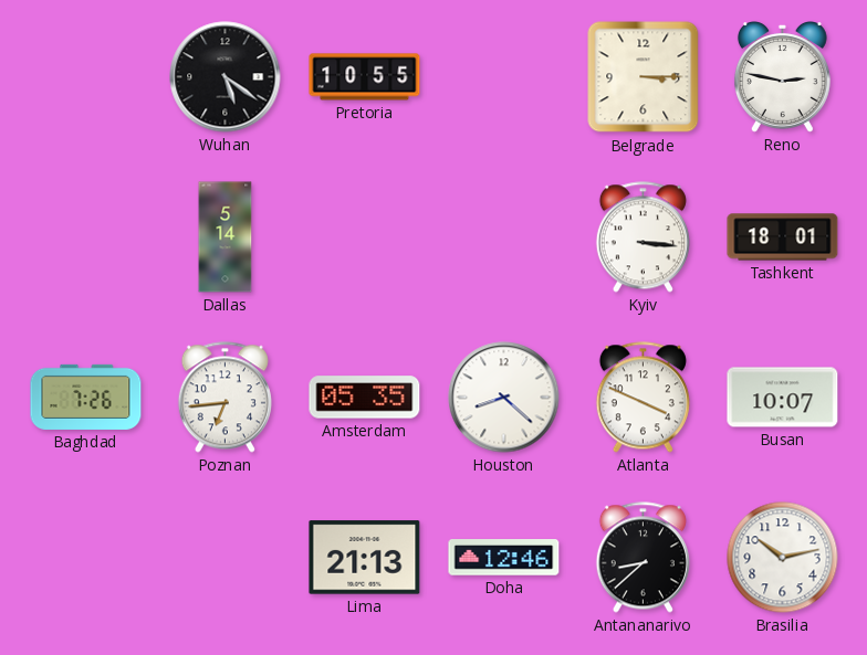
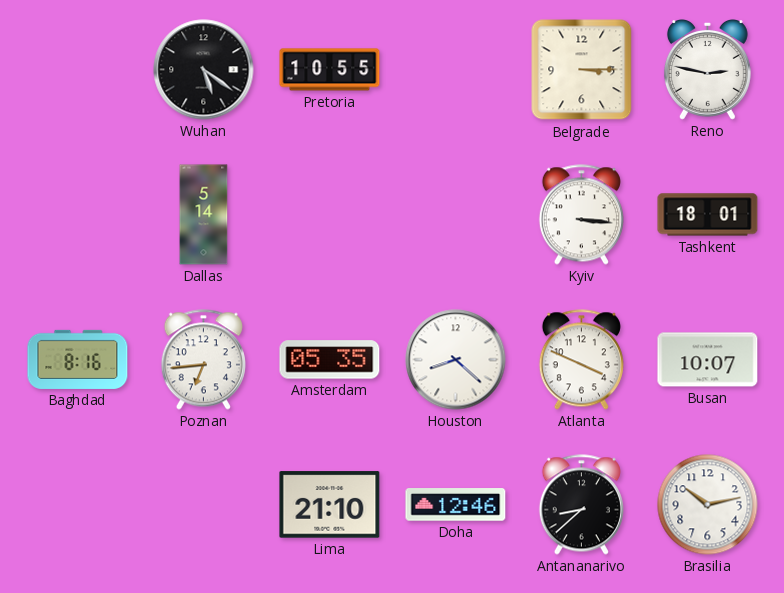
Baghdad: 7:26 -> 8:16 (78, 359)
Lima: 21:13 -> 21:10 (330, 505)
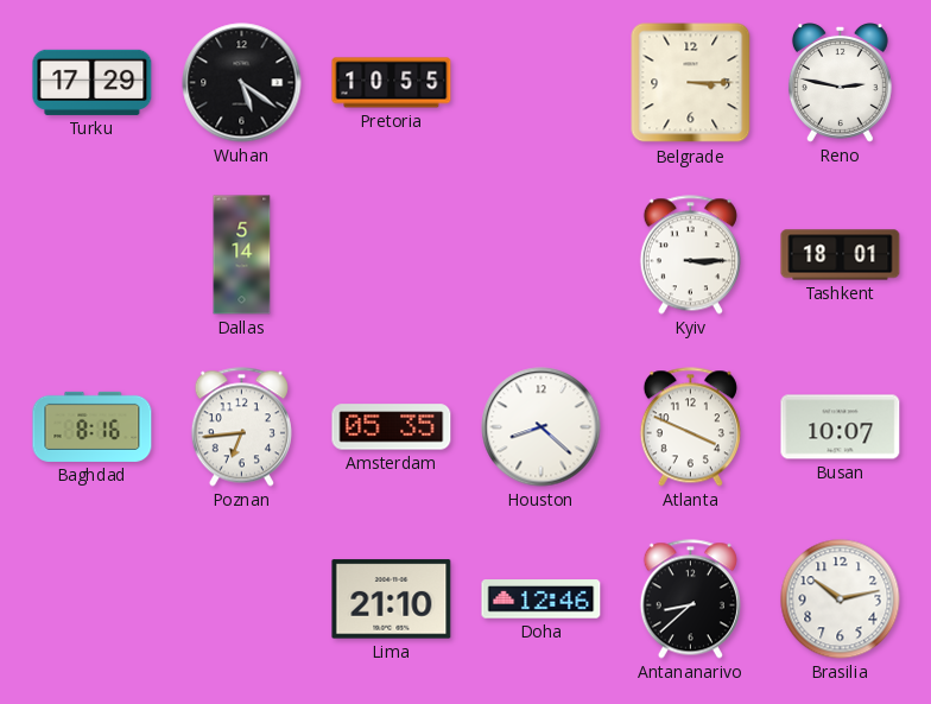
Turku: none -> 17:29 (93, 82)
Kyiv: 3:16 -> 3:15 (690, 255)
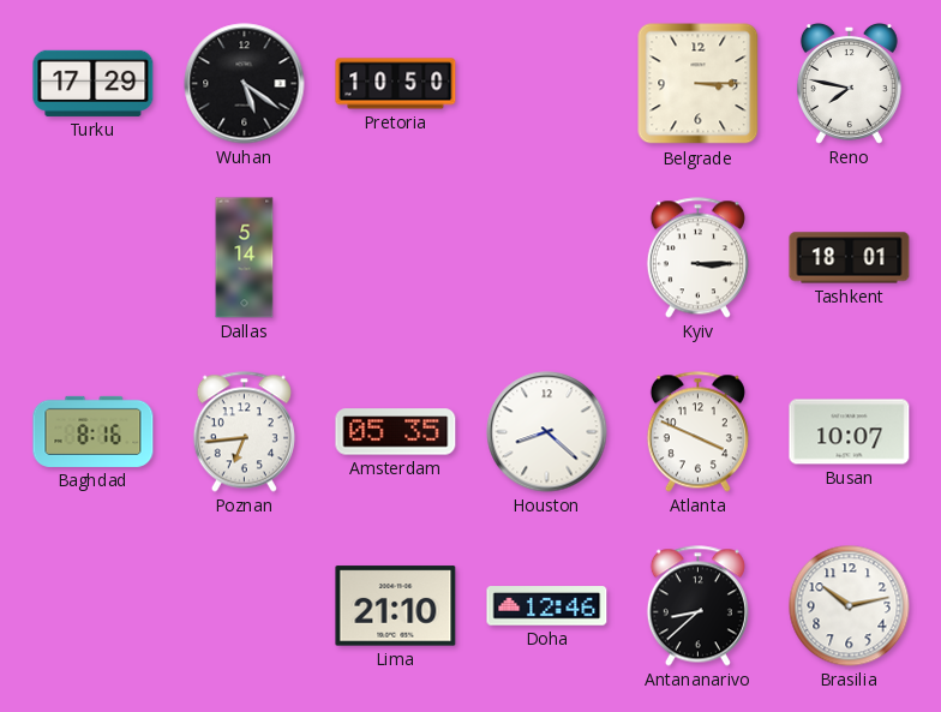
Pretoria: 10:55 -> 10:50 (396, 84)
Reno: 2:47 -> 7:47 (849, 84)
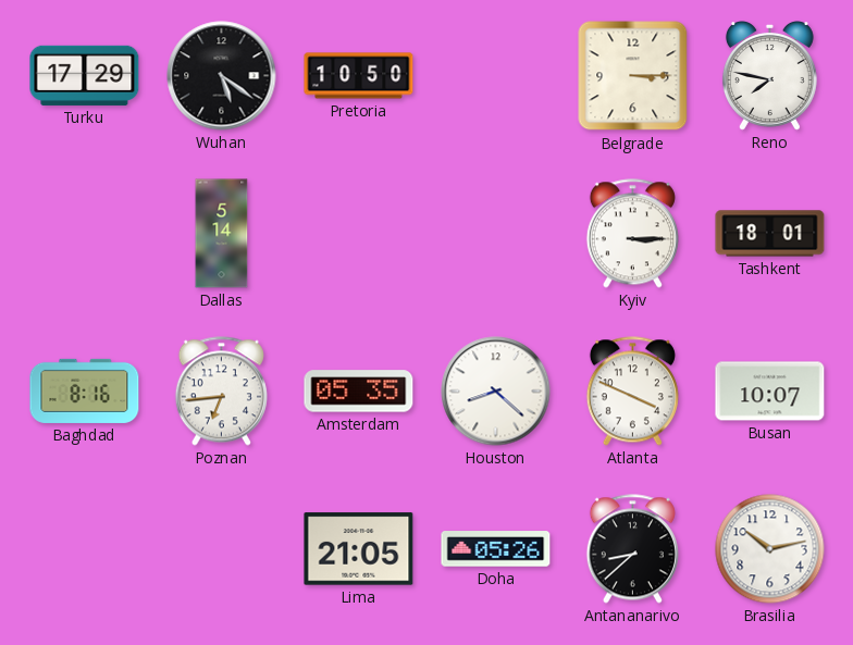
Lima: 21:10 -> 21:05 (359, 549)
Doha: 12:46 -> 05:26 (496, 549)
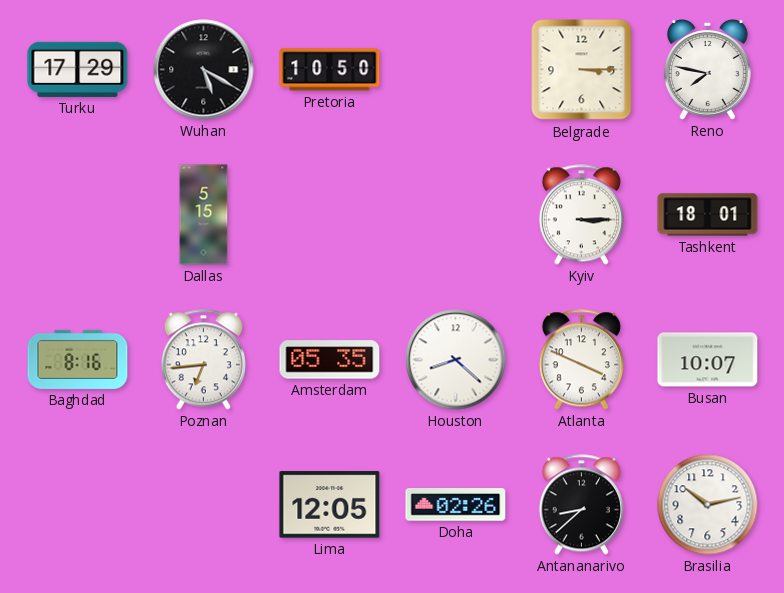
Wuhan: 5:21 -> 5:20 (204, 70)
Dallas: 5:14 -> 5:15 (204, 215)
Lima: 21:05 -> 12:05 (330, 505)
Doha: 05:26 -> 02:26 (456, 505)
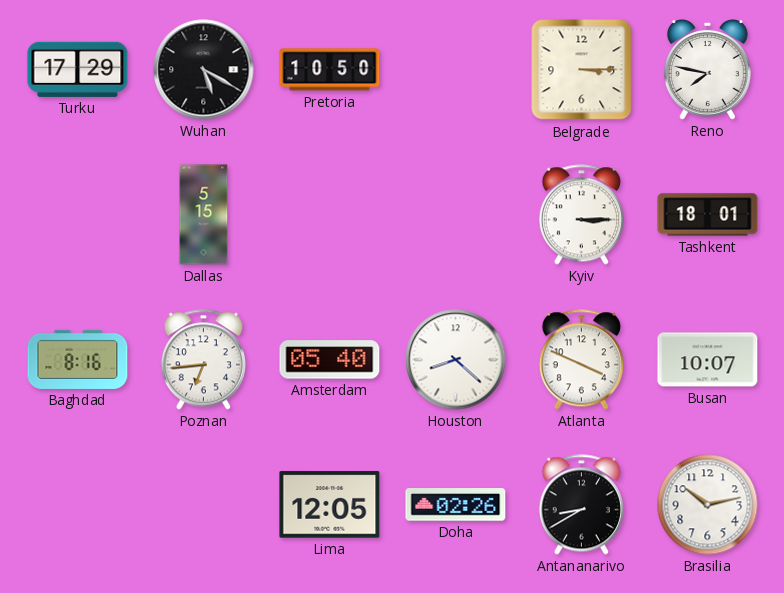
Amsterdam: 05:35 -> 05:40 (330, 360)
Antananarivo: 8:38 -> 8:40 (581, 505)
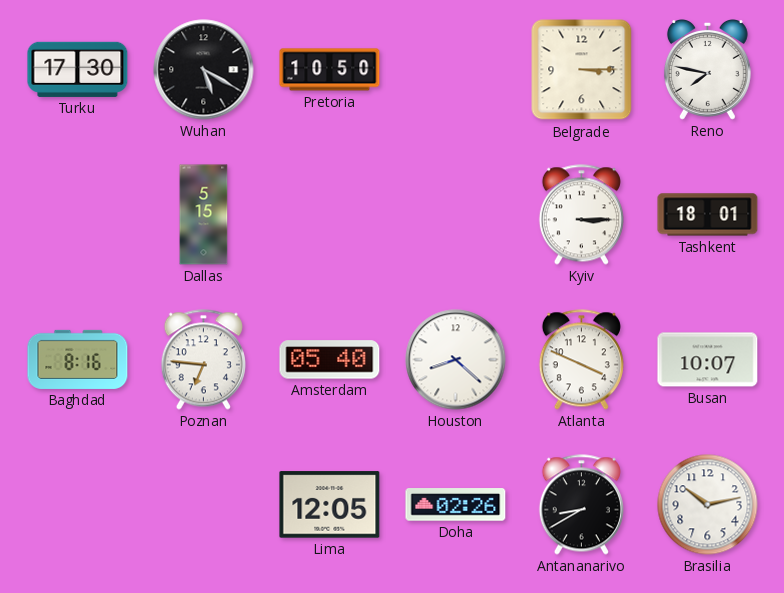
Turku: 17:29 -> 17:30 (78, 69)
Poznan: 6:44 -> 6:46 (203, 360)
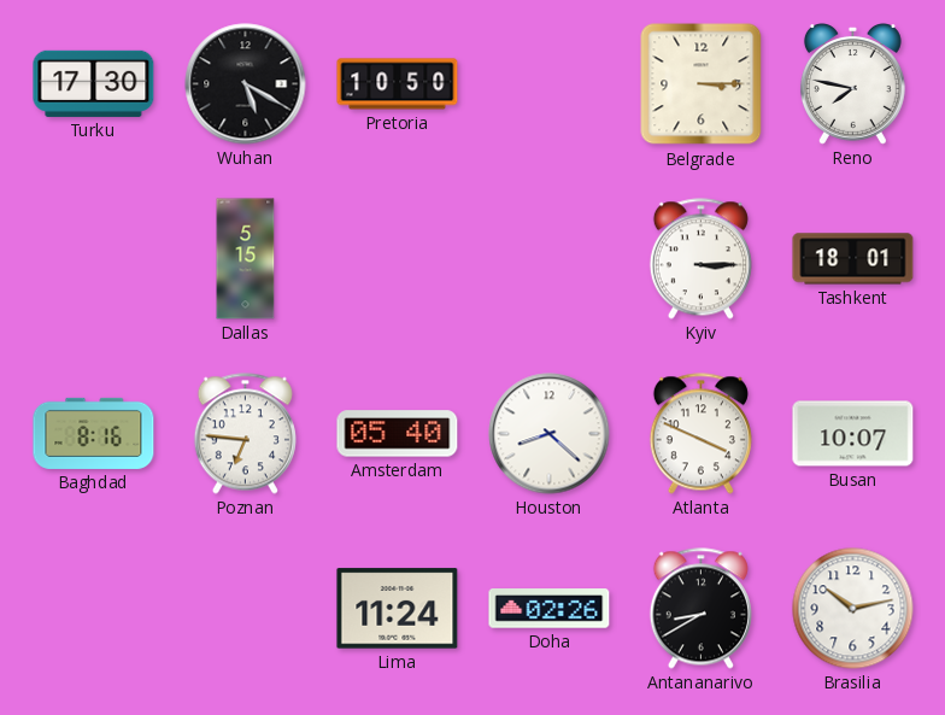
Lima: 12:05 -> 11:24 (398, 609)
